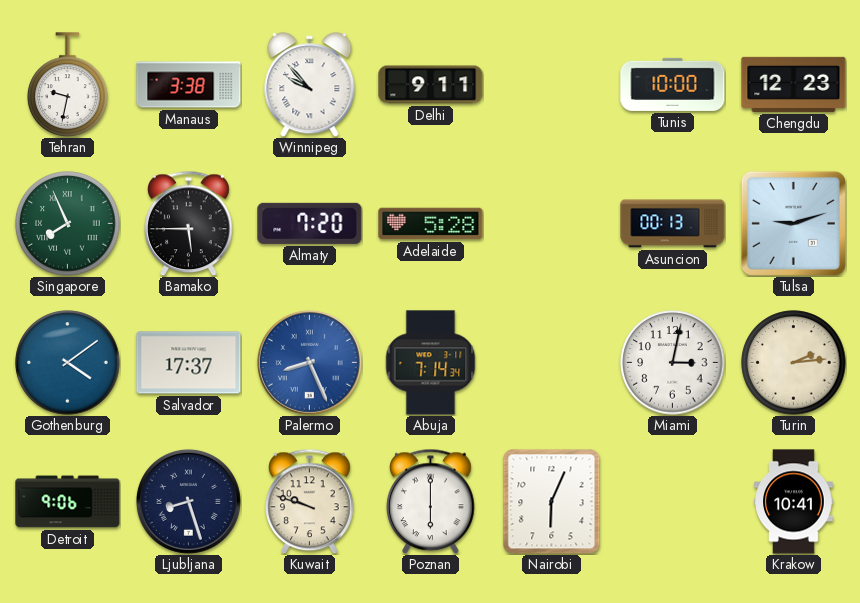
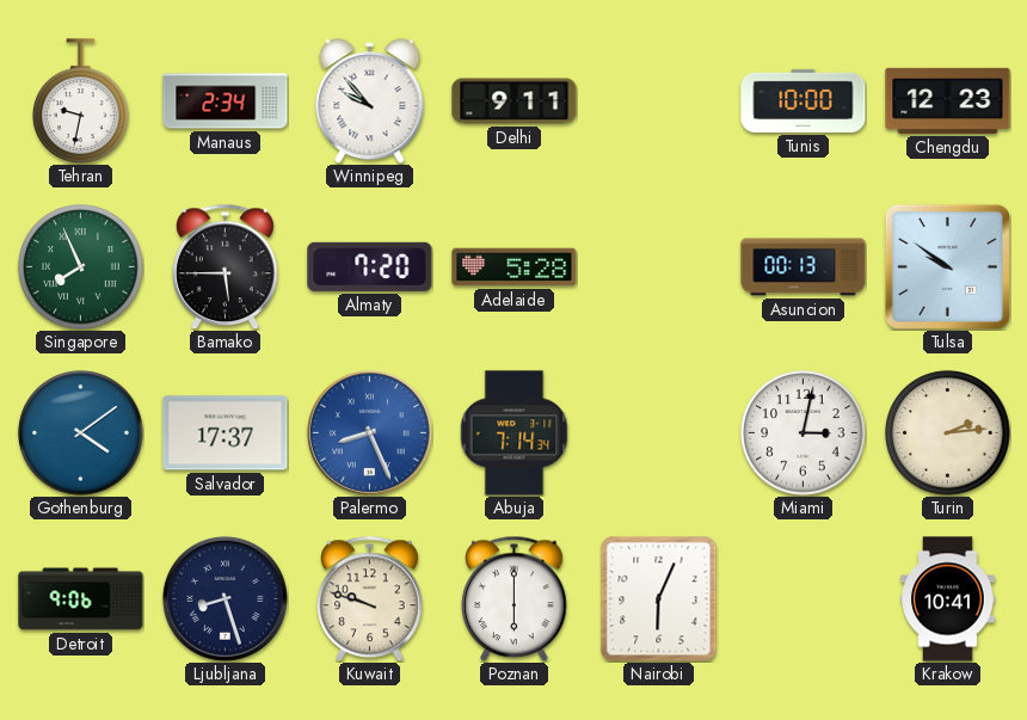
Manaus: 3:38 -> 2:34 (226, 101)
Tulsa: 9:12 -> 9:51 (947, 266)
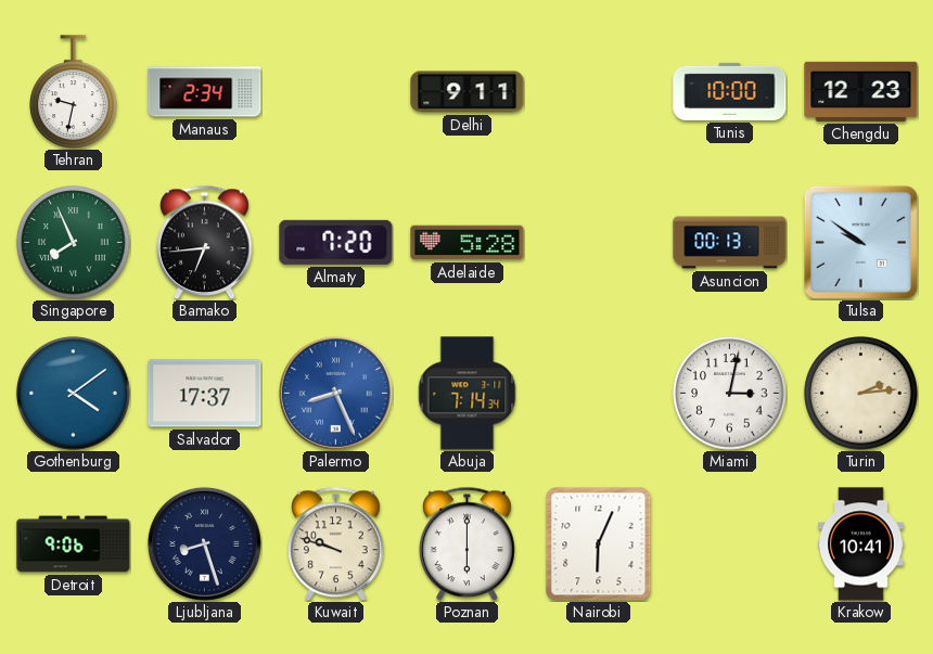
Winnipeg: 9:53 -> none (370, 101)
Bamako: 5:45 -> 6:44 (205, 242)
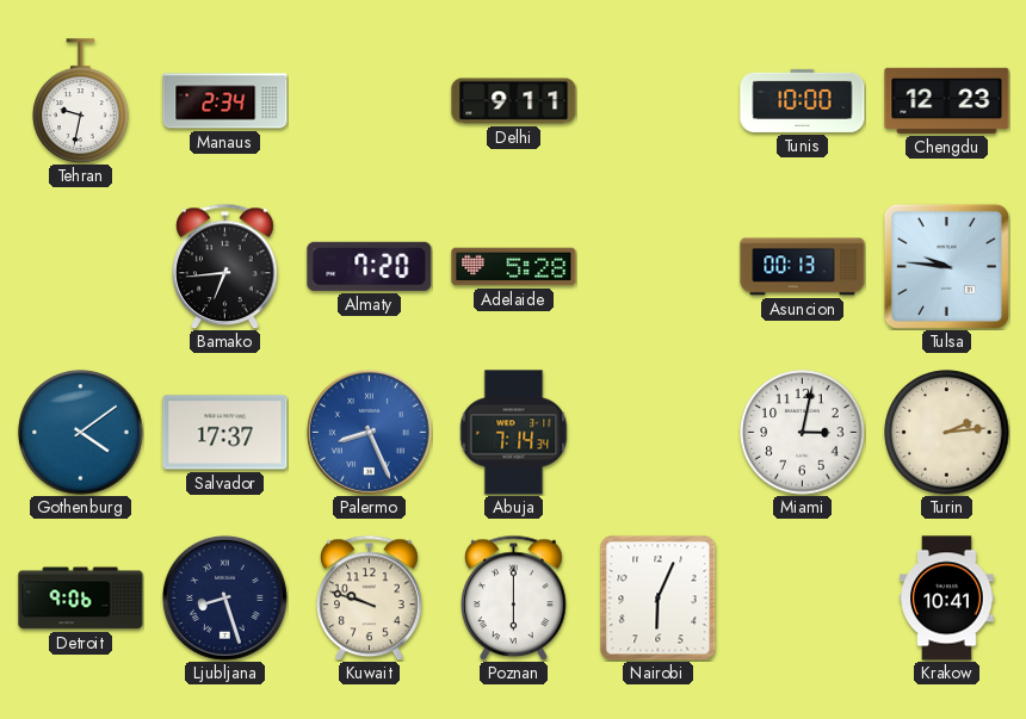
Singapore: 7:56 -> none (74, 243)
Tulsa: 9:51 -> 9:46 (946, 266)
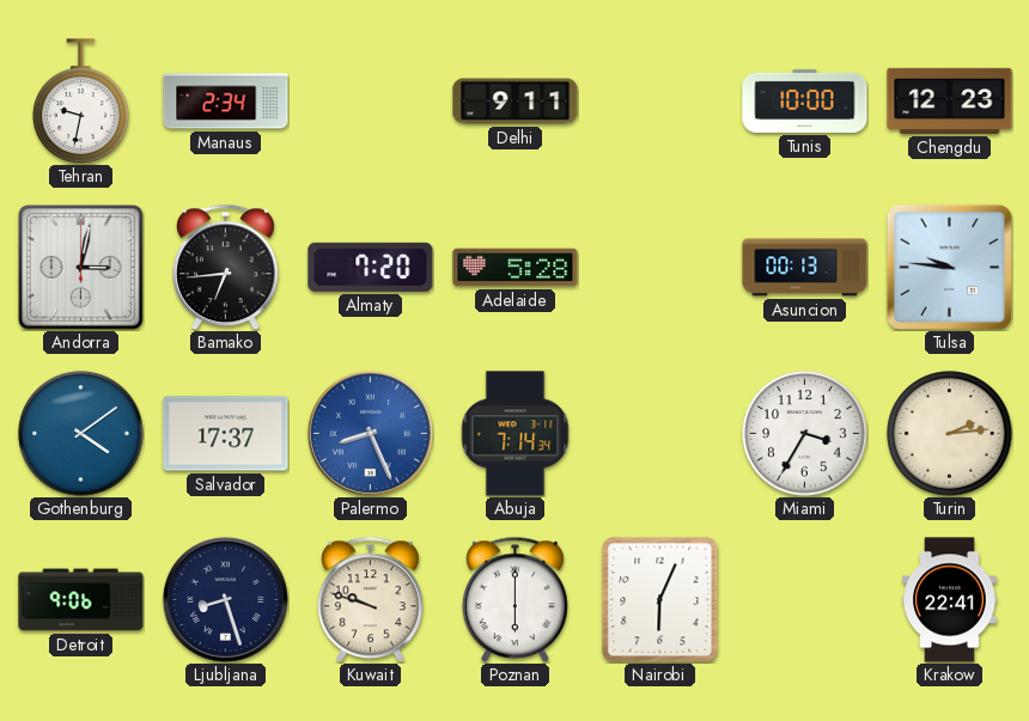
Andorra: none -> 3:02 (81, 268)
Miami: 3:02 -> 3:35 (805, 434)
Krakow: 10:41 -> 22:41 (950, 600)
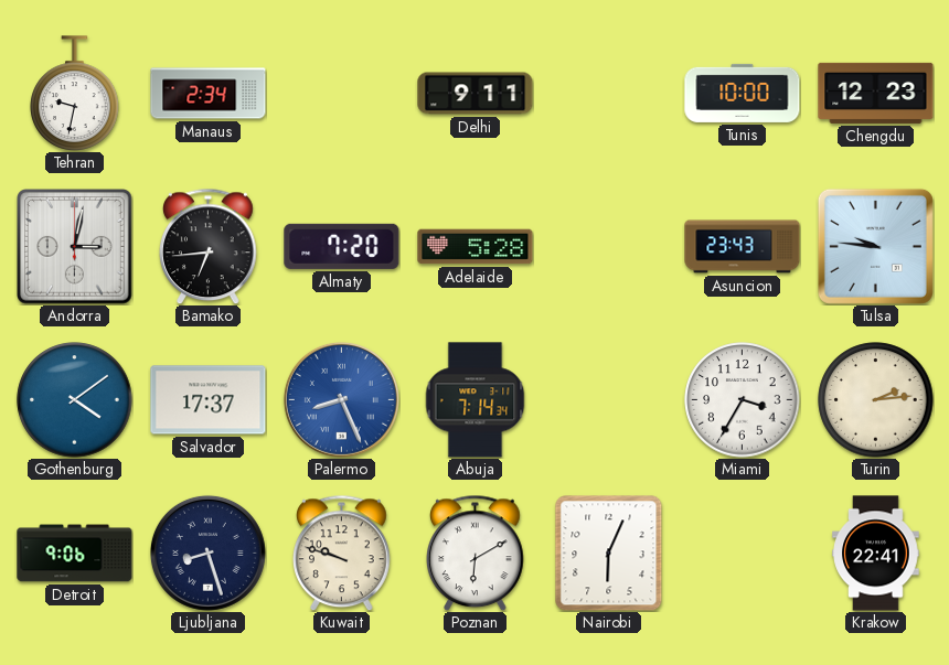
Asuncion: 00:13 -> 23:43 (743, 247)
Poznan: 6:00 -> 6:10 (476, 553)
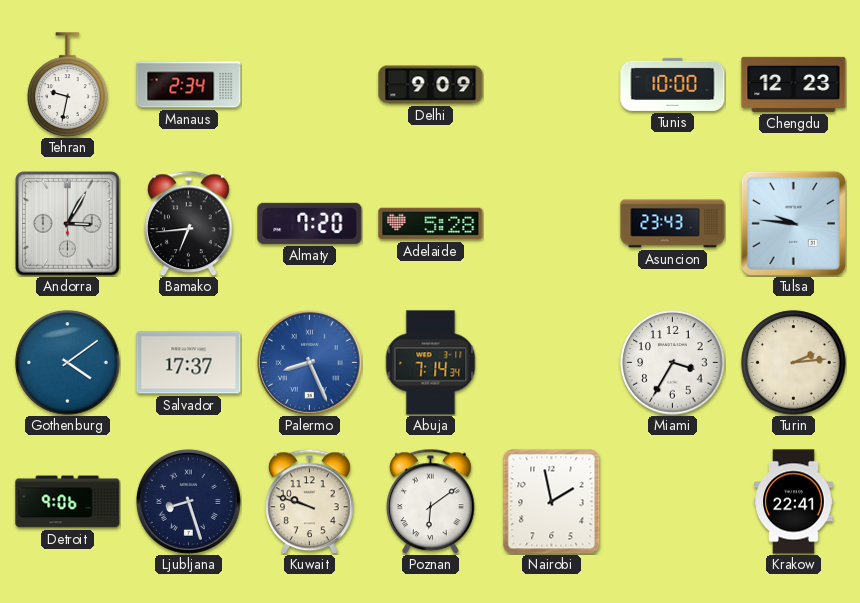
Delhi: 9:11 -> 9:09 (431, 85)
Andorra: 3:02 -> 3:05 (68, 224)
Poznan: 6:10 -> 6:09 (431, 501)
Nairobi: 6:04 -> 1:58 (552, 502)
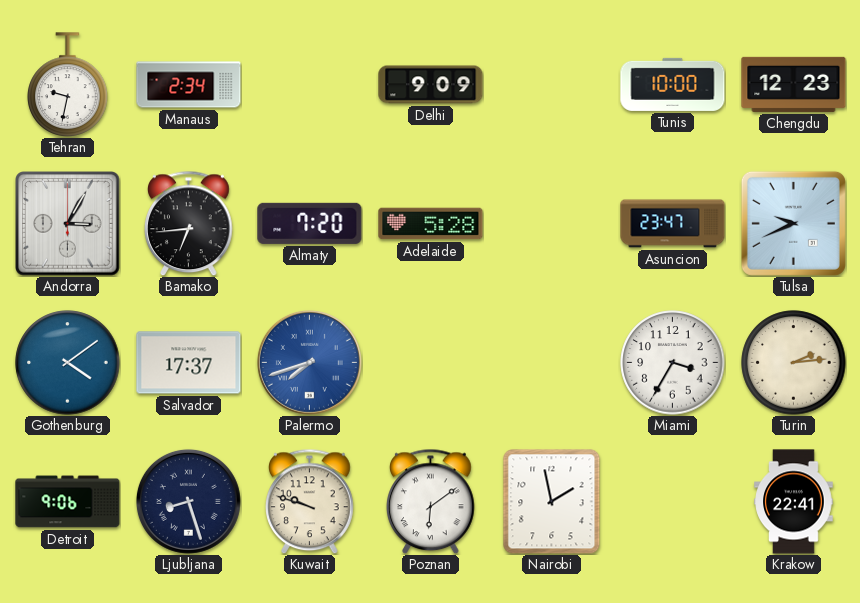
Asuncion: 23:43 -> 23:47 (673, 224)
Tulsa: 9:46 -> 9:41 (793, 223)
Palermo: 8:26 -> 7:42 (309, 362)
Abuja: 7:14 -> none (431, 363)
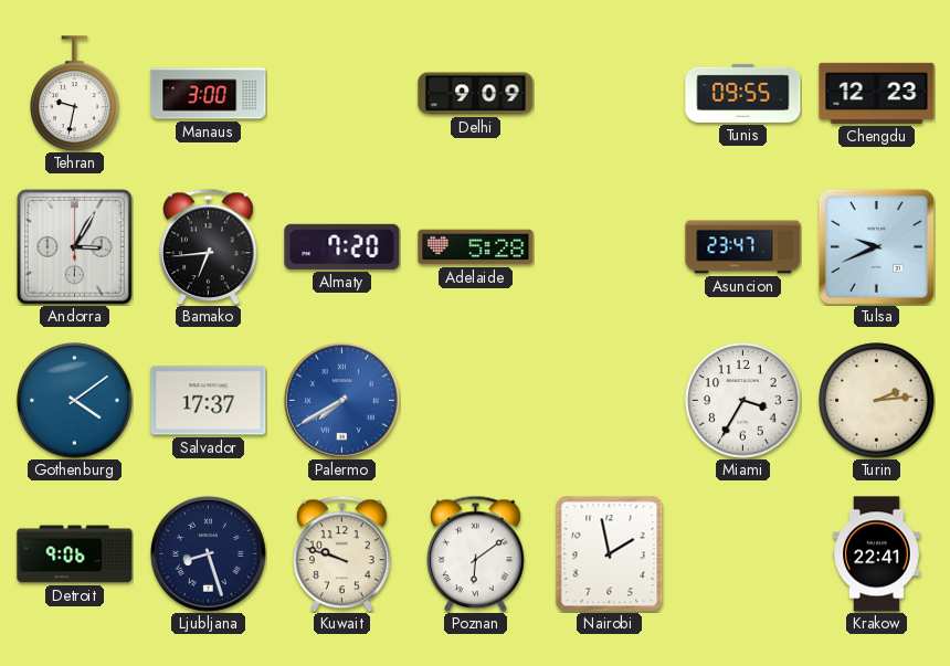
Manaus: 2:34 -> 3:00 (209, 94)
Tunis: 10:00 -> 09:55 (743, 93)
Palermo: 7:42 -> 7:40 (341, 400)
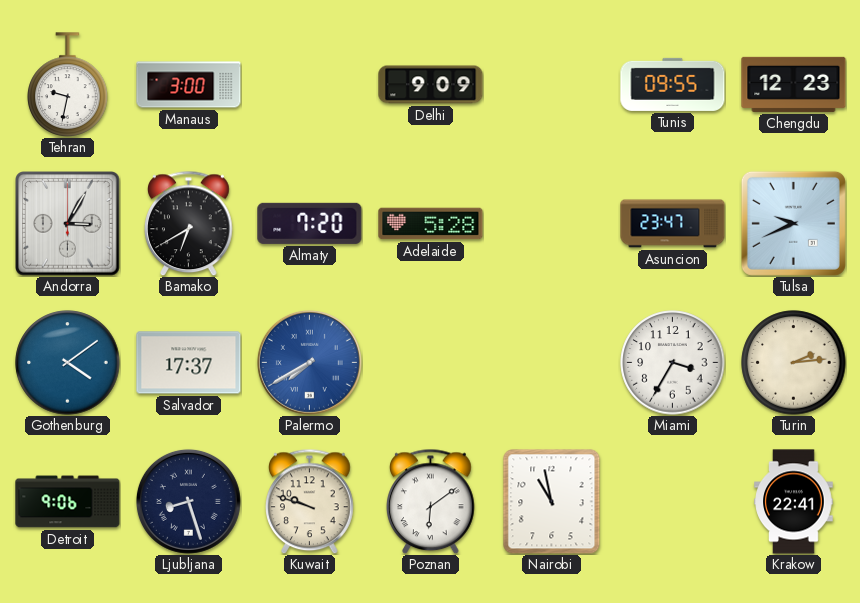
Bamako: 6:44 -> 6:40 (189, 223)
Nairobi: 1:58 -> 10:58 (552, 502)
